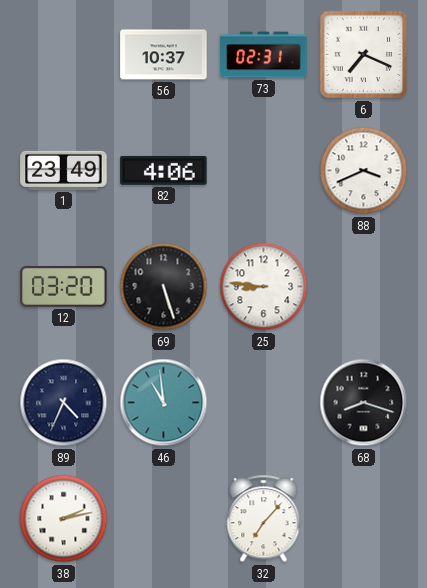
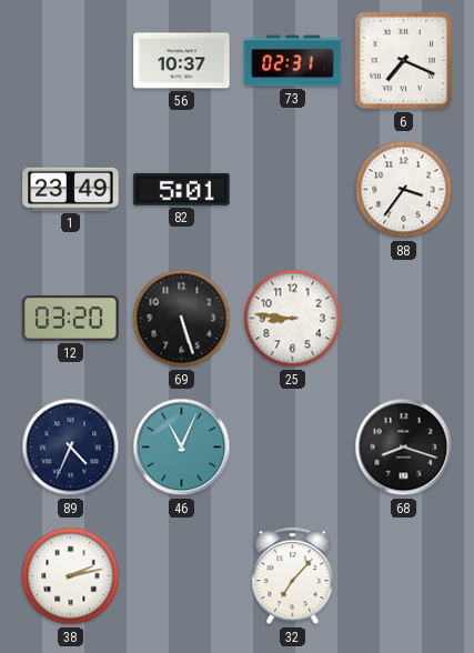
82: 4:06 -> 5:01 (182, 189)
88: 3:41 -> 3:36 (404, 190)
46: 10:59 -> 11:04 (182, 448)
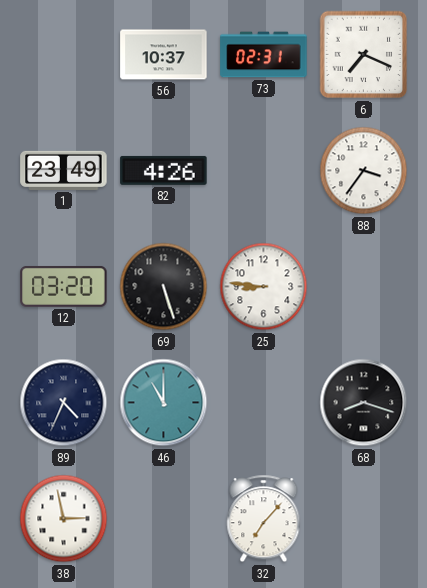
82: 5:01 -> 4:26 (164, 170)
46: 11:04 -> 11:00 (164, 403)
38: 2:13 -> 2:58 (64, 519)
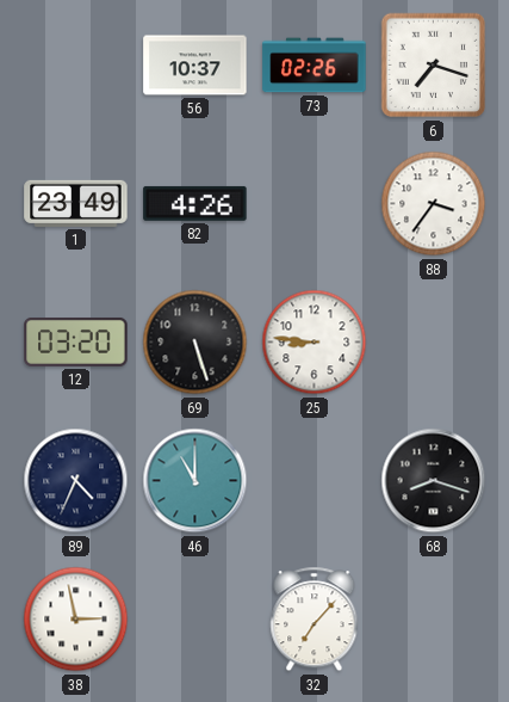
73: 02:31 -> 02:26 (315, 66)
6: 7:19 -> 7:18 (434, 66)
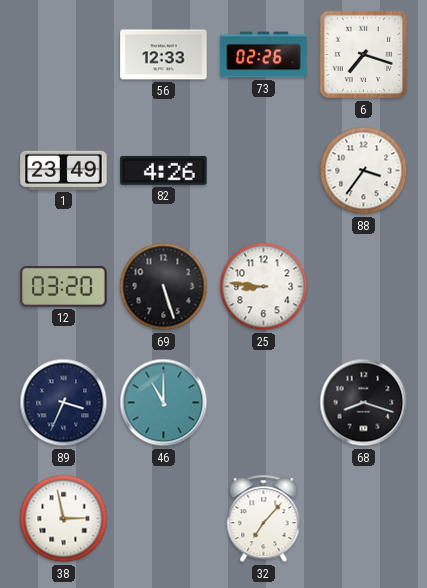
56: 10:37 -> 12:33 (164, 55)
89: 4:34 -> 3:34 (64, 403)
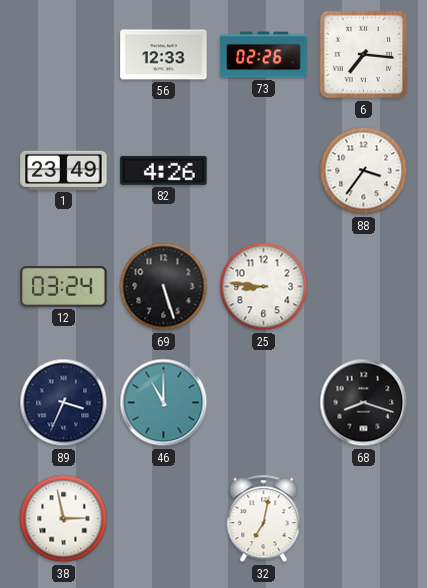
6: 7:18 -> 7:16 (364, 55)
12: 03:20 -> 03:24 (64, 286)
32: 7:07 -> 7:02 (264, 519)
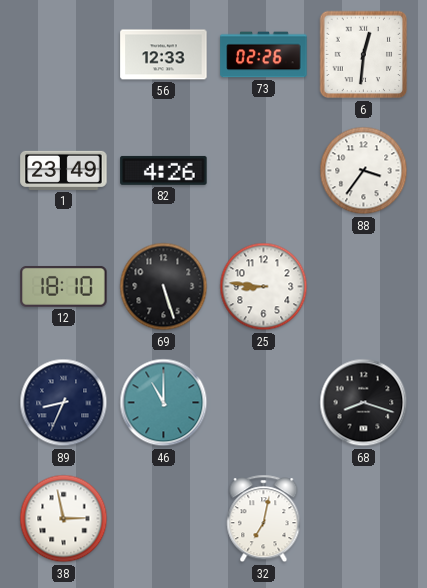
6: 7:16 -> 12:31 (364, 55)
12: 03:24 -> 18:10 (64, 286)
89: 3:34 -> 8:34 (64, 403)
